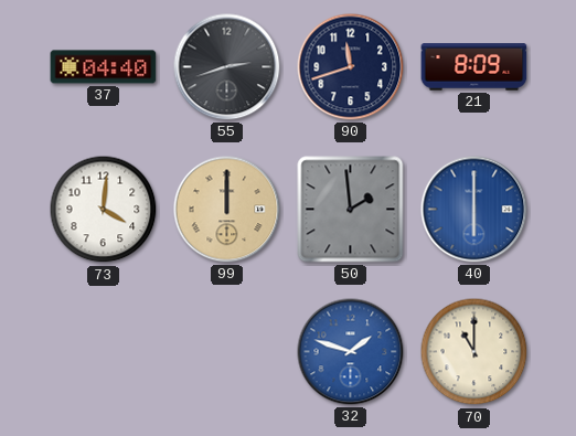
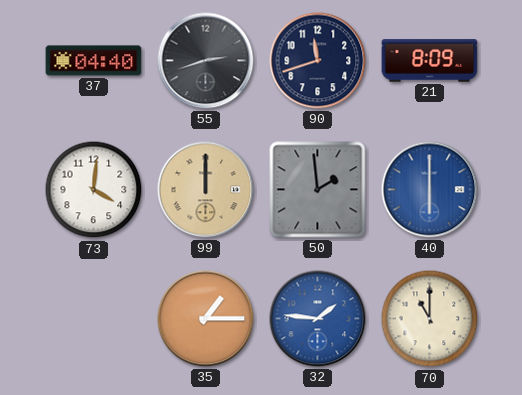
35: none -> 1:15 (206, 319)
32: 1:48 -> 1:46 (318, 319)
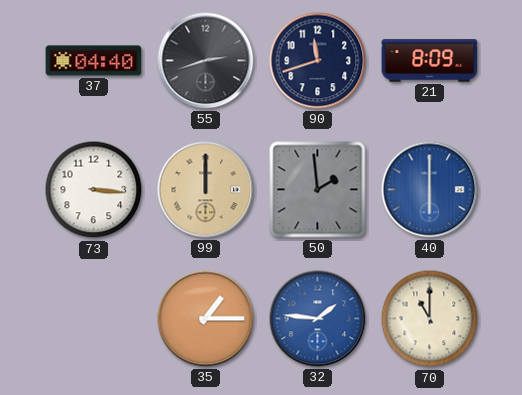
73: 4:01 -> 3:16 (94, 190)
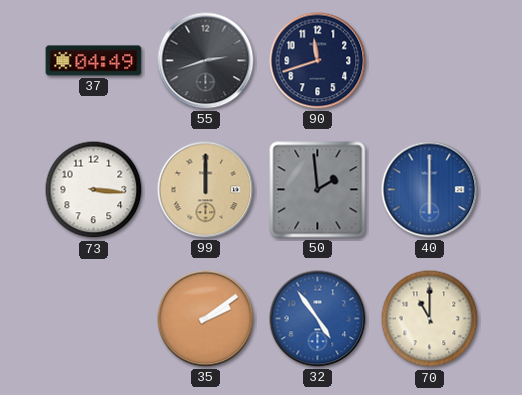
37: 04:40 -> 04:49 (94, 61)
21: 8:09 -> none (430, 61)
35: 1:15 -> 2:09 (206, 319)
32: 1:46 -> 4:54 (318, 319)
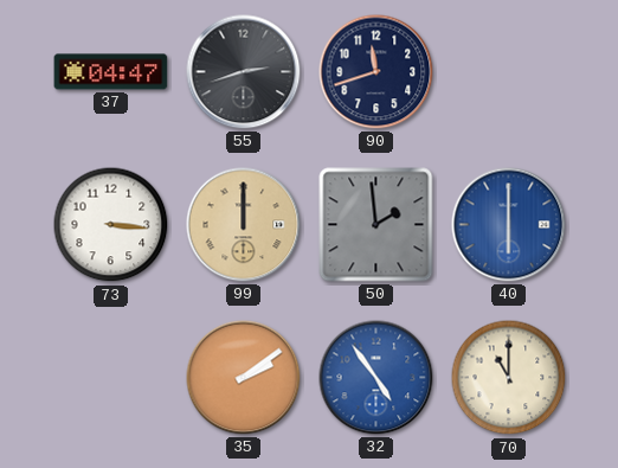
37: 04:49 -> 04:47 (111, 72)
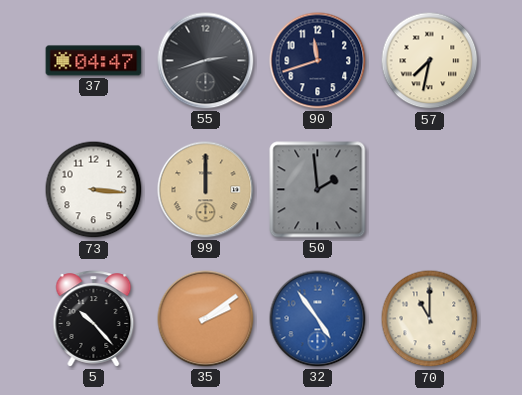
57: none -> 7:32 (430, 61)
40: 6:00 -> none (509, 225)
5: none -> 10:23 (94, 319)
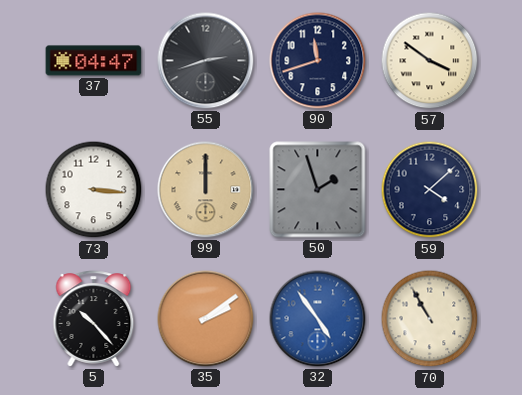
57: 7:32 -> 3:51 (430, 61)
50: 1:59 -> 1:57 (318, 190)
59: none -> 4:08 (430, 190)
70: 11:00 -> 10:55 (430, 319)
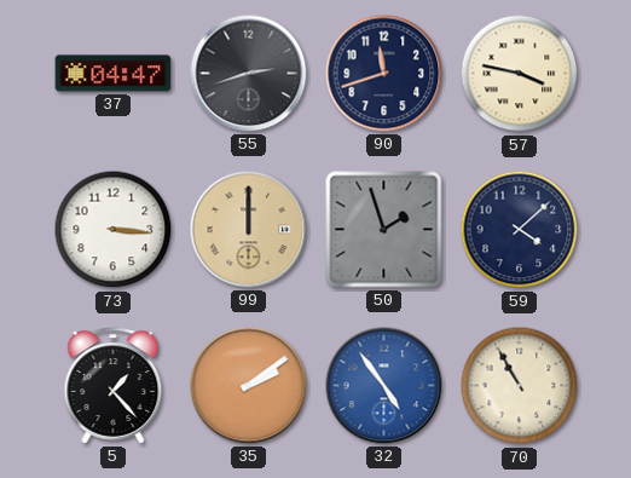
57: 3:51 -> 3:47 (520, 74)
5: 10:23 -> 1:23 (114, 386)
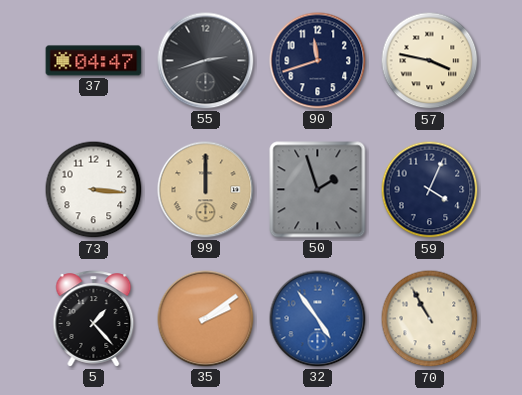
59: 4:08 -> 4:04 (430, 190)
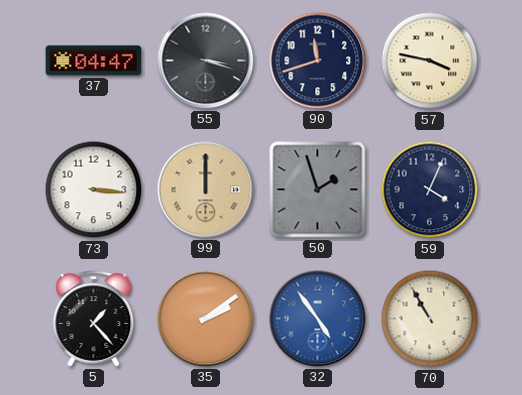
55: 2:42 -> 3:18 (206, 61)
